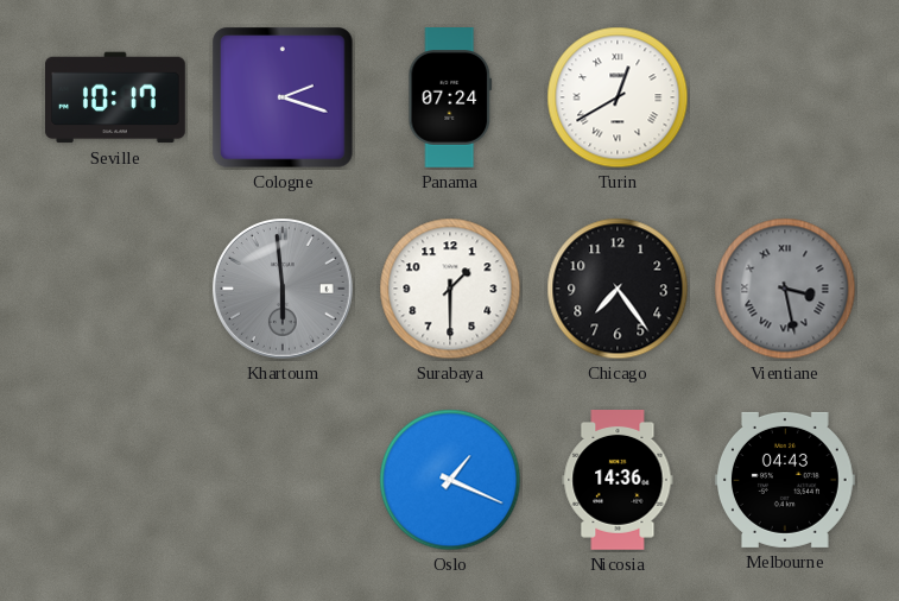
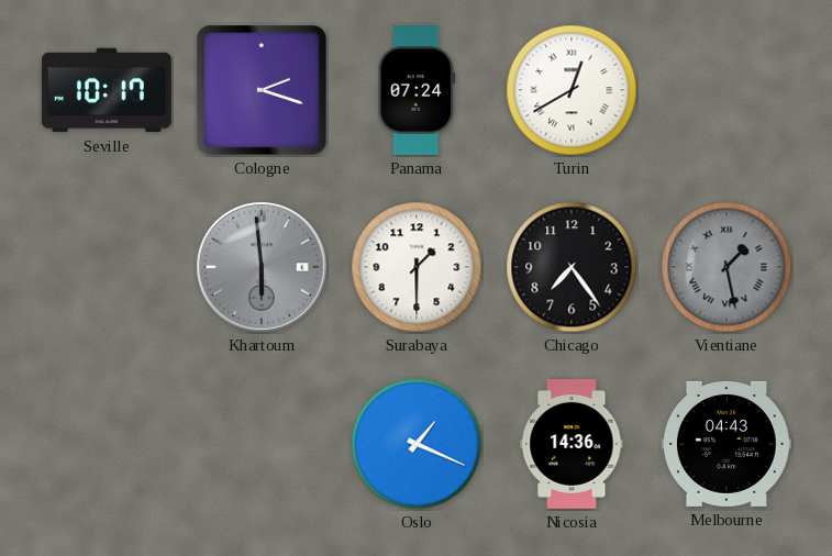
Vientiane: 3:28 -> 1:28 (726, 267)
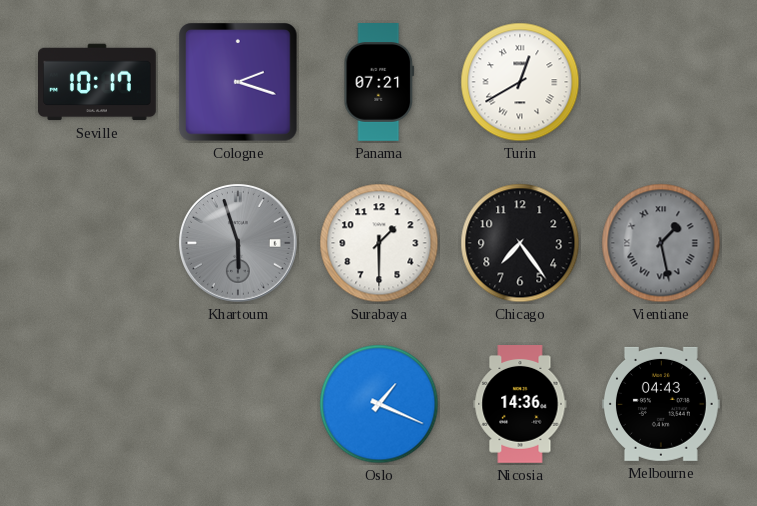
Panama: 07:24 -> 07:21 (379, 83)
Khartoum: 5:59 -> 5:57 (239, 244)
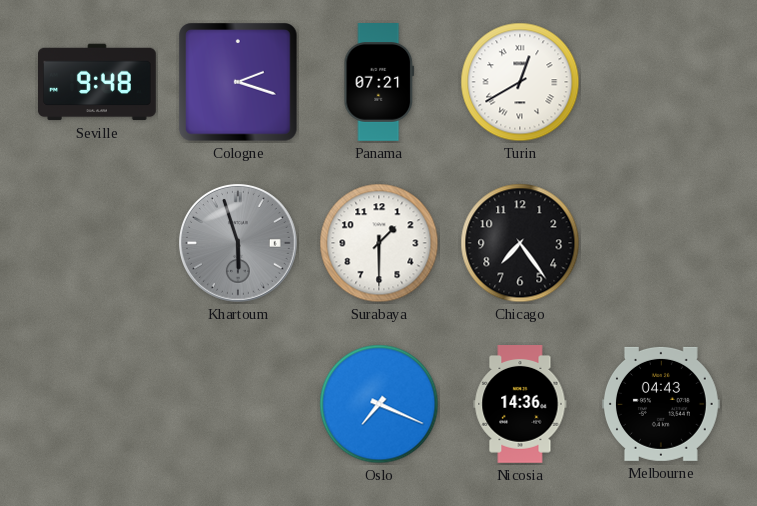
Seville: 10:17 -> 9:48 (98, 82)
Vientiane: 1:28 -> none (661, 243)
Oslo: 1:19 -> 7:19 (379, 404)
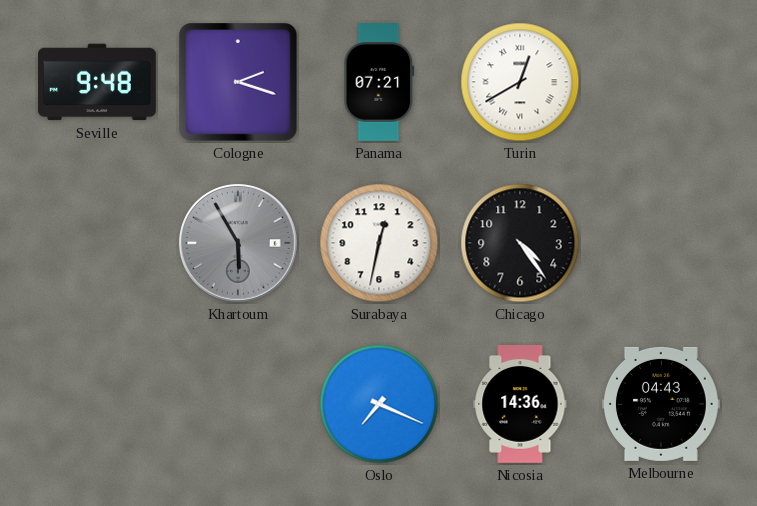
Khartoum: 5:57 -> 5:55 (239, 244)
Surabaya: 1:30 -> 12:32 (379, 243)
Chicago: 7:24 -> 4:24 (520, 243)
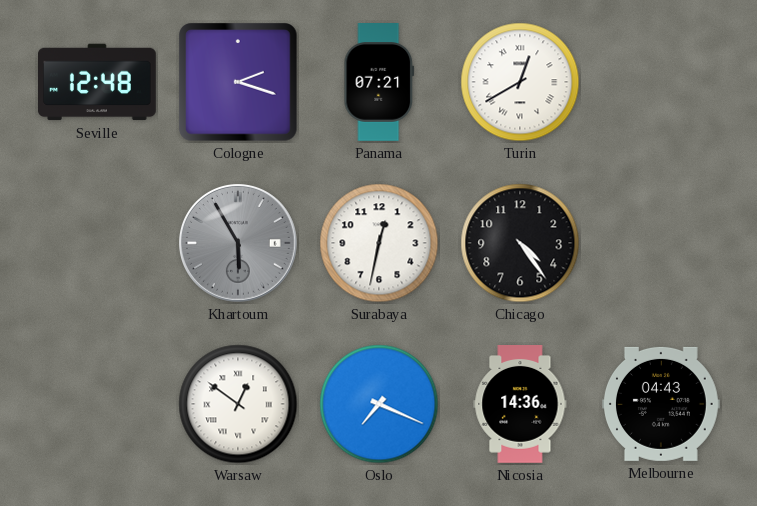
Seville: 9:48 -> 12:48 (98, 82)
Warsaw: none -> 12:51 (238, 404)
